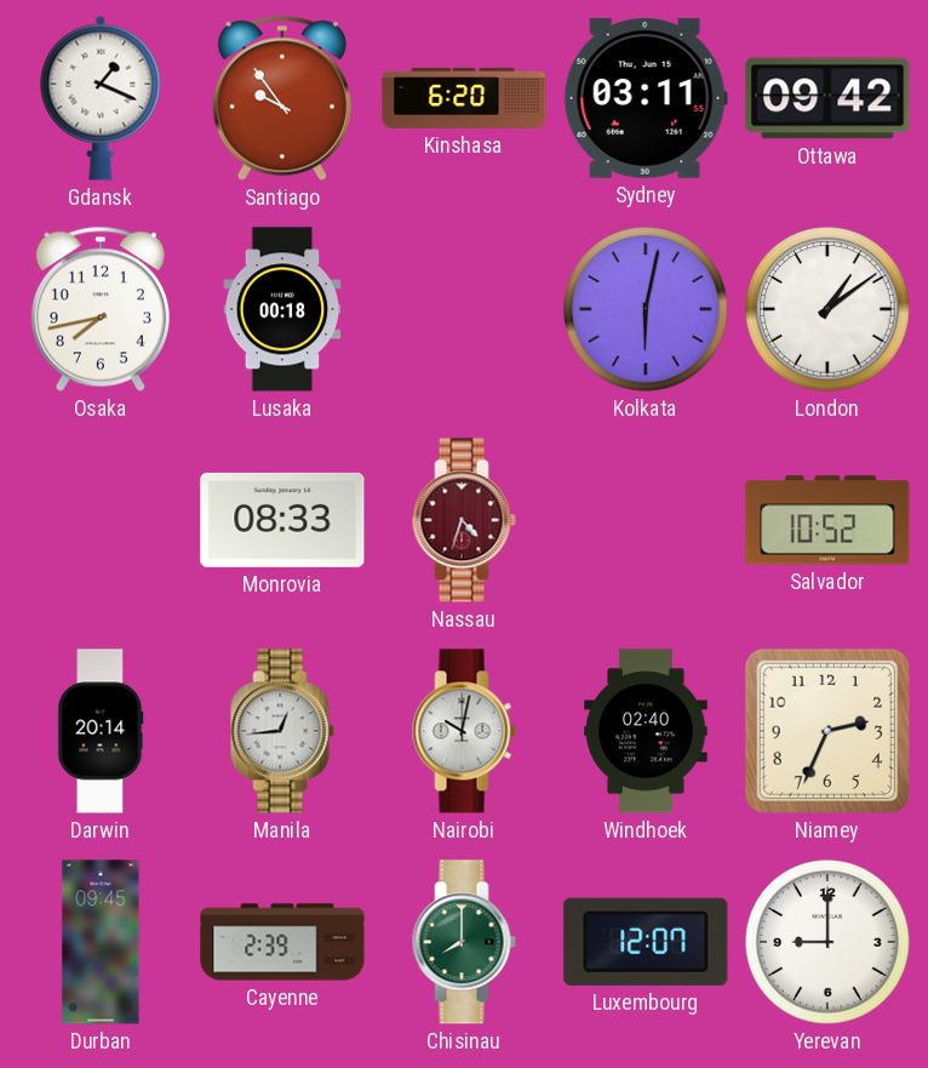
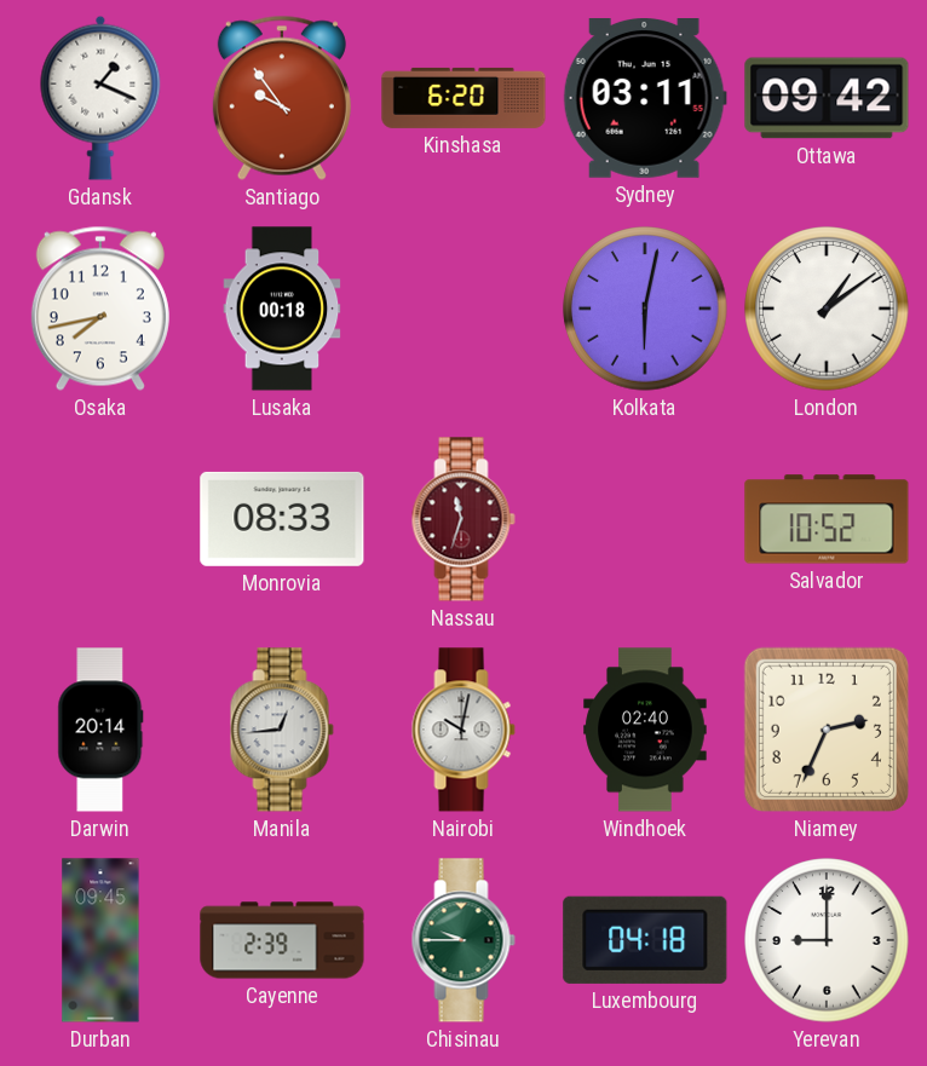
Nassau: 4:33 -> 11:33 (463, 519)
Chisinau: 8:00 -> 9:45 (463, 940)
Luxembourg: 12:07 -> 04:18 (645, 940)
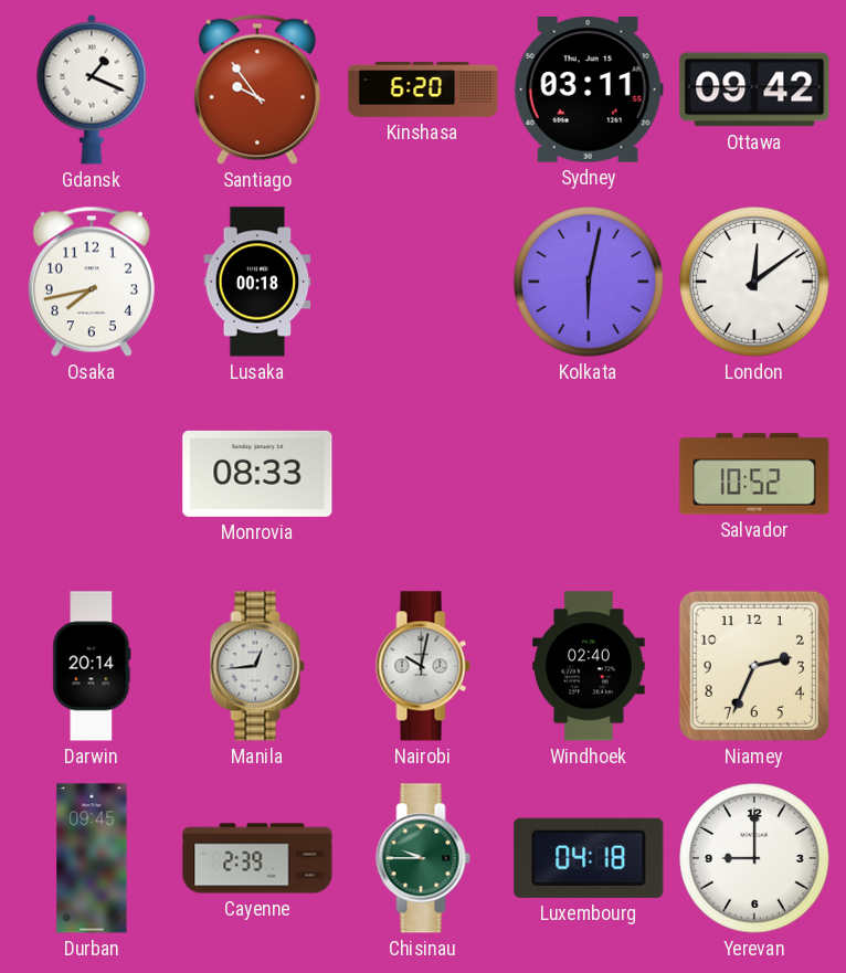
London: 1:09 -> 12:09 (754, 282)
Nassau: 11:33 -> none (463, 519)
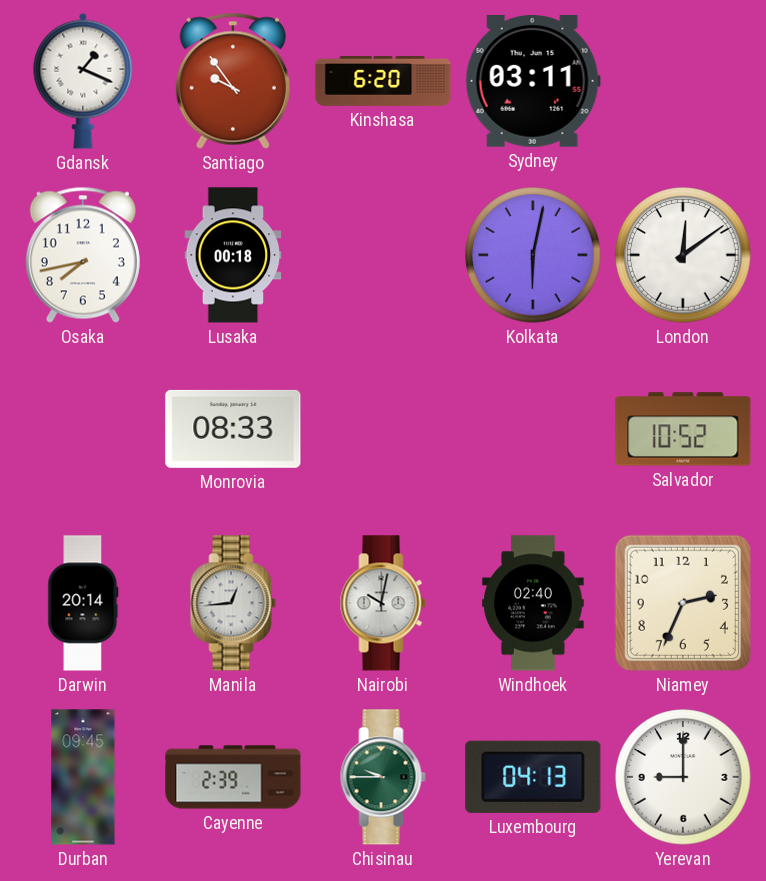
Ottawa: 09:42 -> none (754, 89)
Luxembourg: 04:18 -> 04:13 (533, 777)
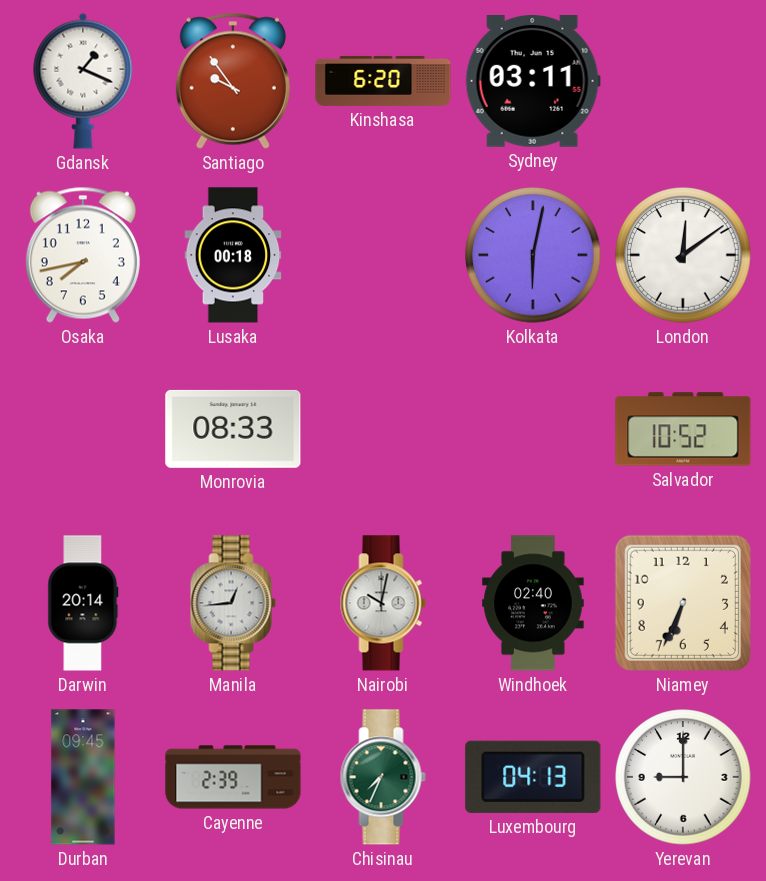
Niamey: 2:34 -> 6:34 (683, 603)
Chisinau: 9:45 -> 7:34 (383, 777)
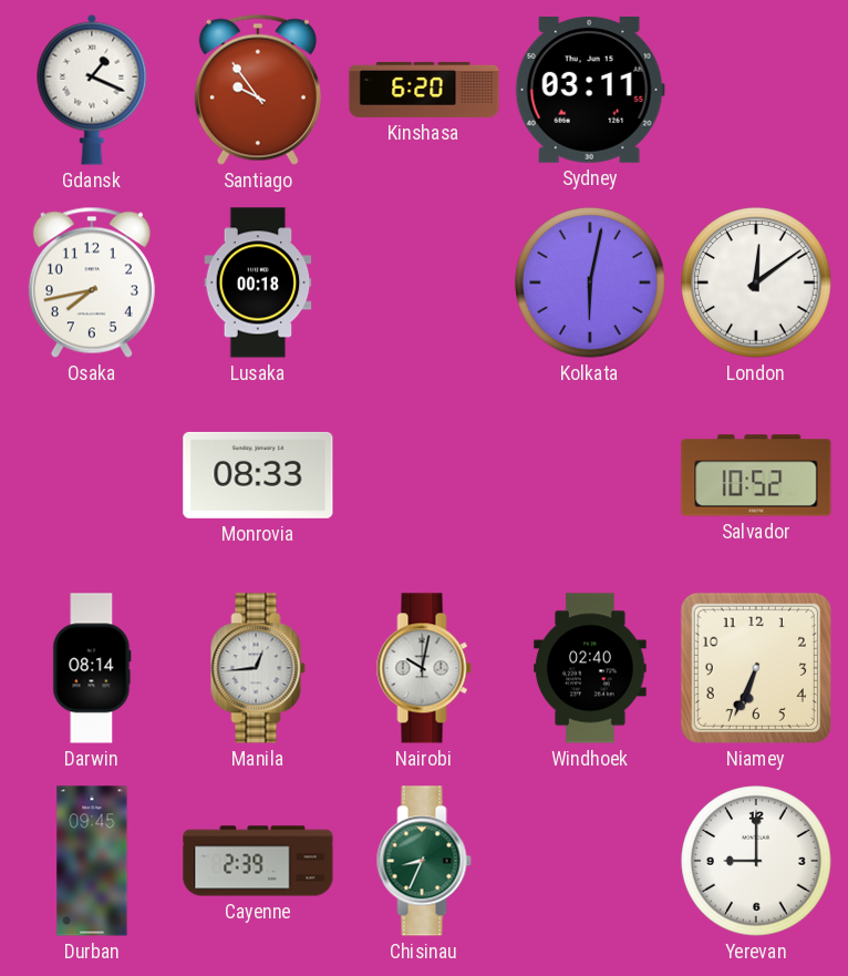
Darwin: 20:14 -> 08:14 (92, 668)
Chisinau: 7:34 -> 8:34 (424, 861)
Luxembourg: 04:13 -> none (533, 777)
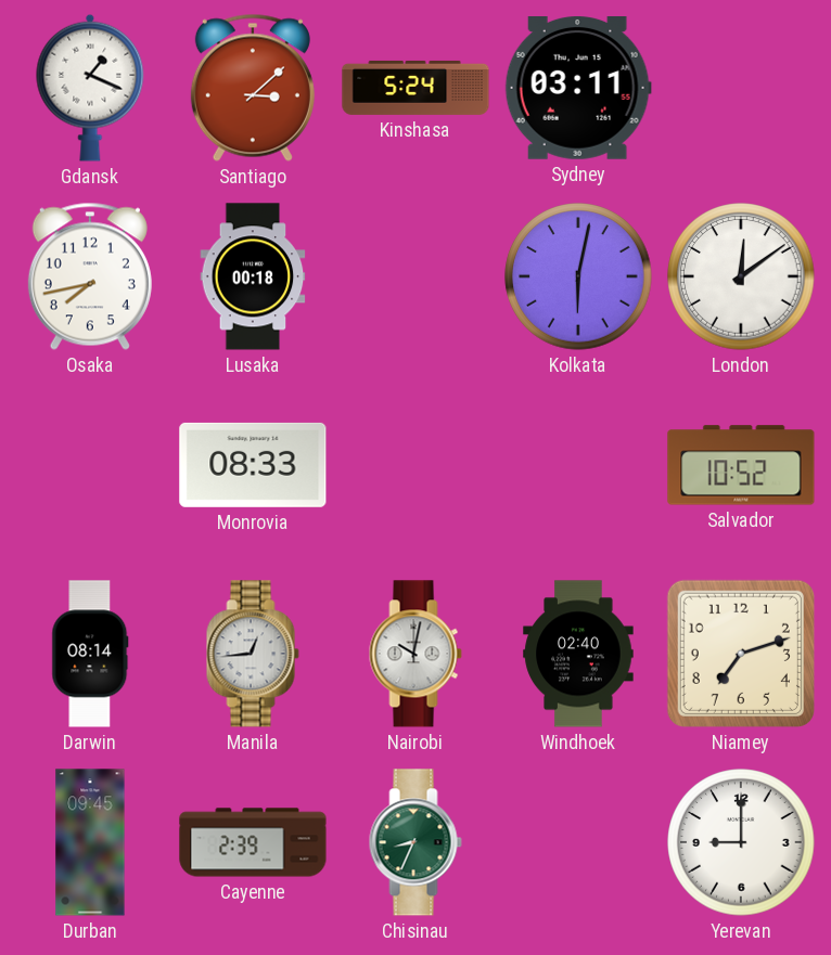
Santiago: 9:54 -> 3:08 (253, 88)
Kinshasa: 6:20 -> 5:24 (415, 88)
Niamey: 6:34 -> 7:12 (741, 654)
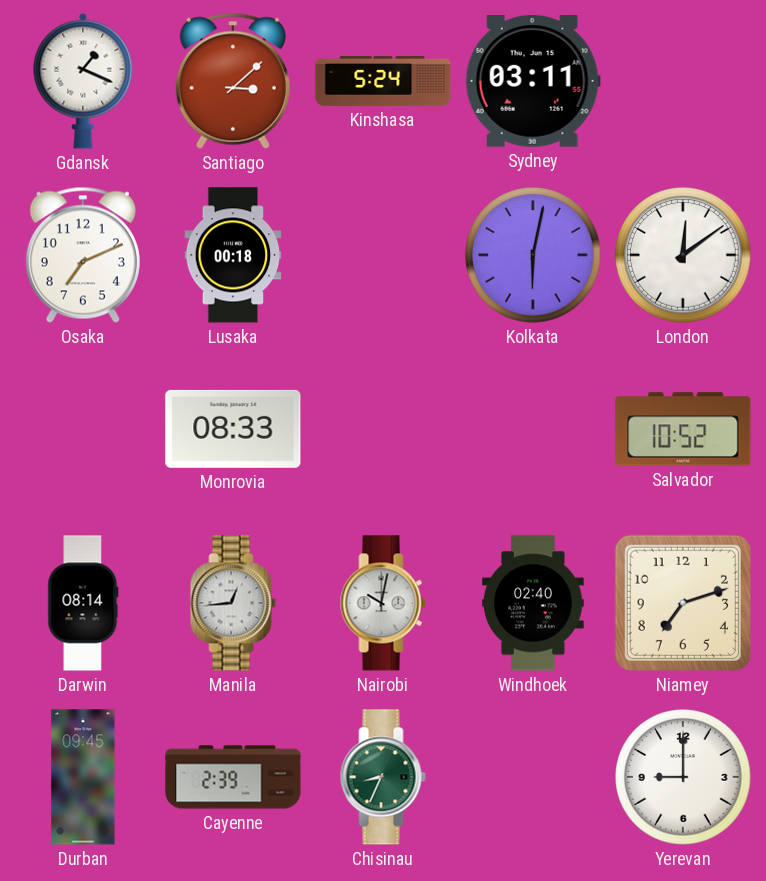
Osaka: 7:43 -> 7:11 (83, 255)
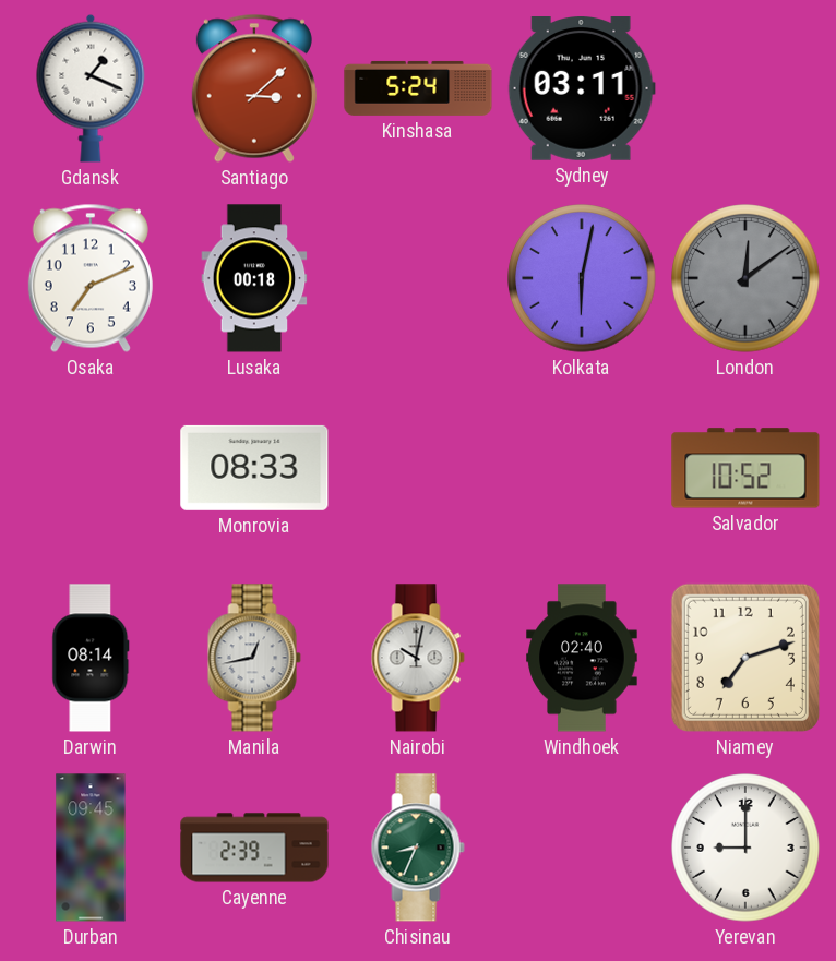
London dial: white -> grey (745, 278)
Manila: 12:44 -> 12:43 (254, 658)
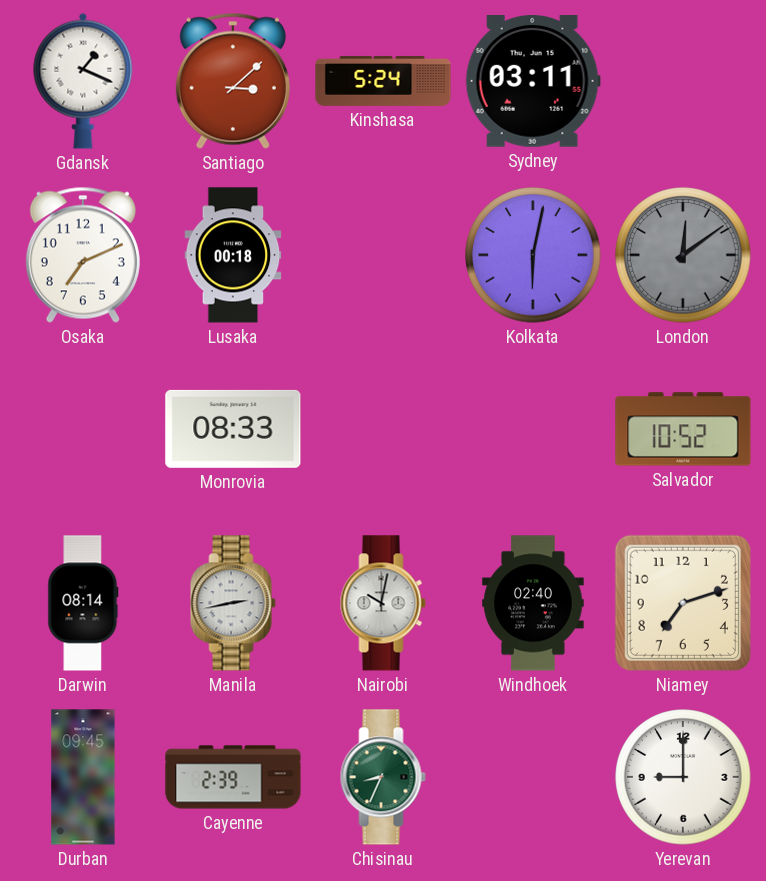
Manila: 12:43 -> 2:43 (233, 603)
